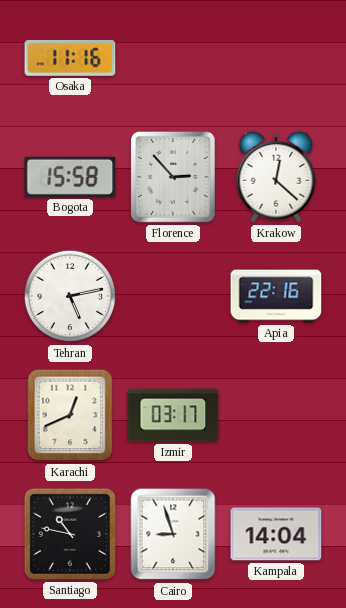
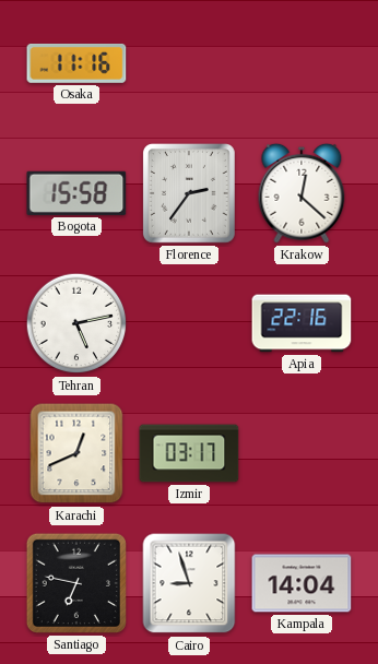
Florence: 2:53 -> 2:36 (189, 194)
Santiago: 10:47 -> 6:47 (76, 583)
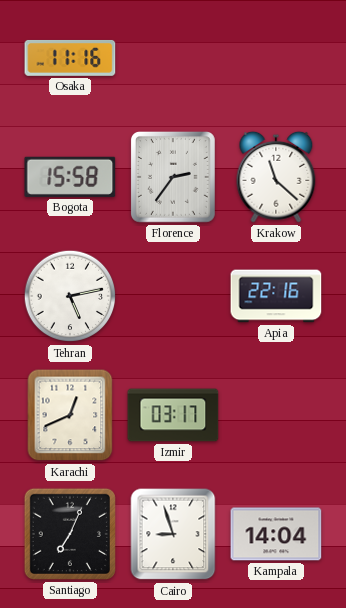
Krakow: 12:22 -> 11:22 (276, 177)
Santiago: 6:47 -> 7:04 (70, 534)
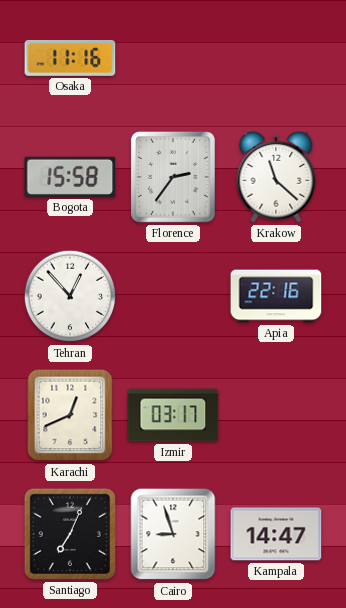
Tehran: 5:13 -> 12:53 (70, 296)
Kampala: 14:04 -> 14:47 (276, 534)
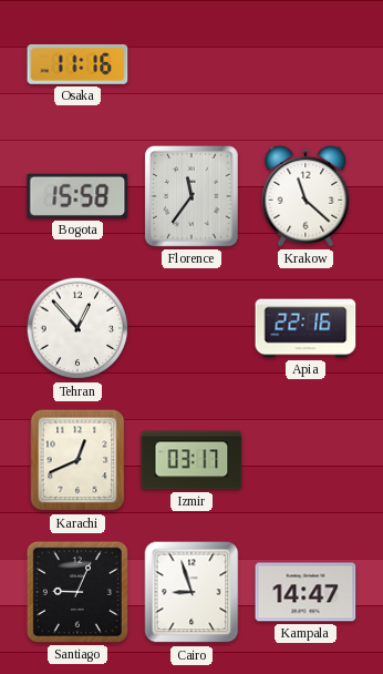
Florence: 2:36 -> 11:36 (191, 197)
Santiago: 7:04 -> 9:04 (77, 592)
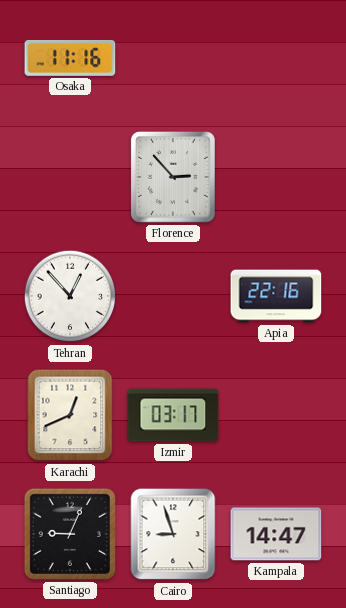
Bogota: 15:58 -> none (77, 196)
Florence: 11:36 -> 2:53 (173, 178)
Krakow: 11:22 -> none (306, 196)
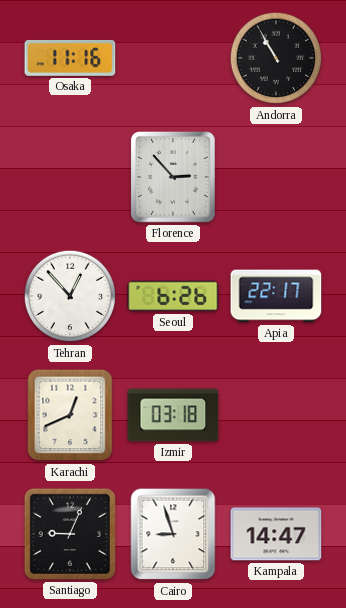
Andorra: none -> 10:55 (276, 58)
Seoul: none -> 6:26 (173, 296)
Apia: 22:16 -> 22:17 (276, 296)
Izmir: 03:17 -> 03:18 (173, 415)
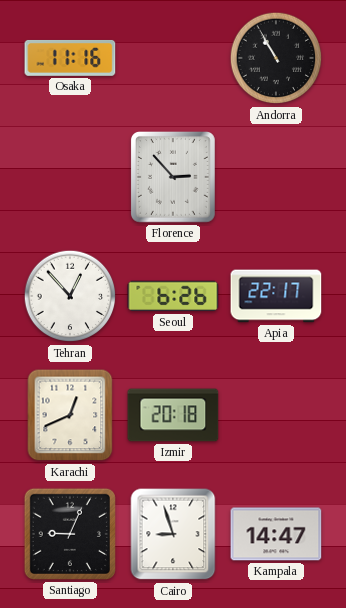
Izmir: 03:18 -> 20:18 (173, 415)
